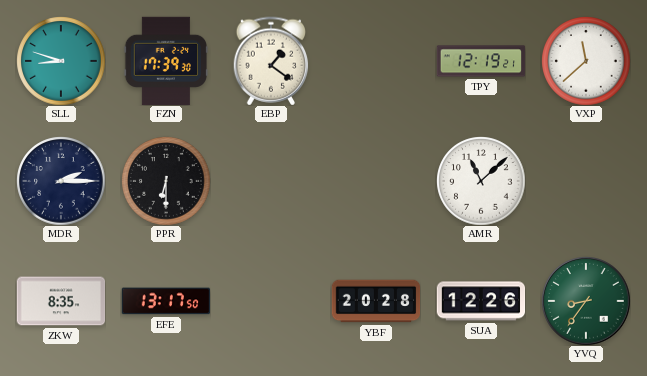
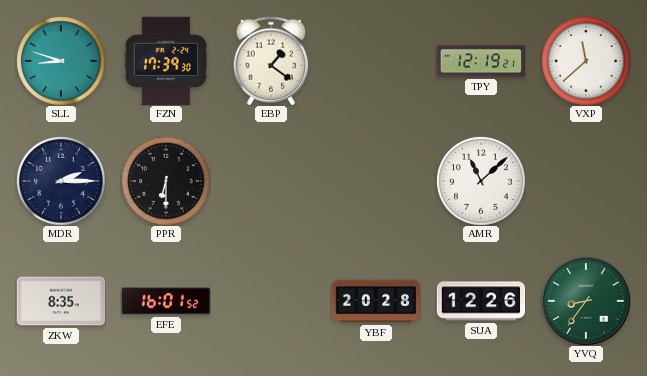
EFE: 13:17 -> 16:01 (166, 301)
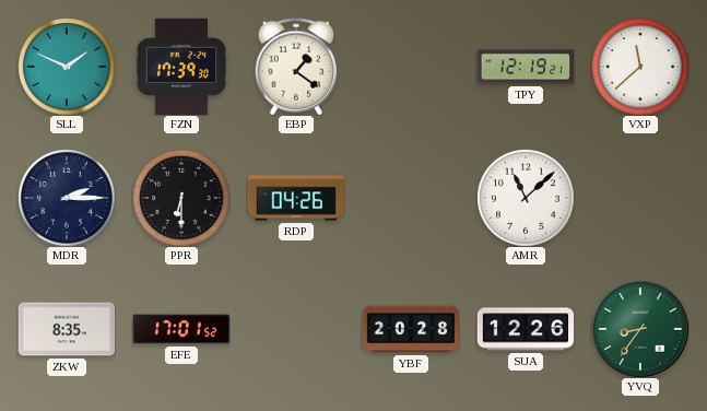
SLL: 8:48 -> 1:49 (67, 67)
RDP: none -> 04:26 (296, 198)
EFE: 16:01 -> 17:01 (181, 329)
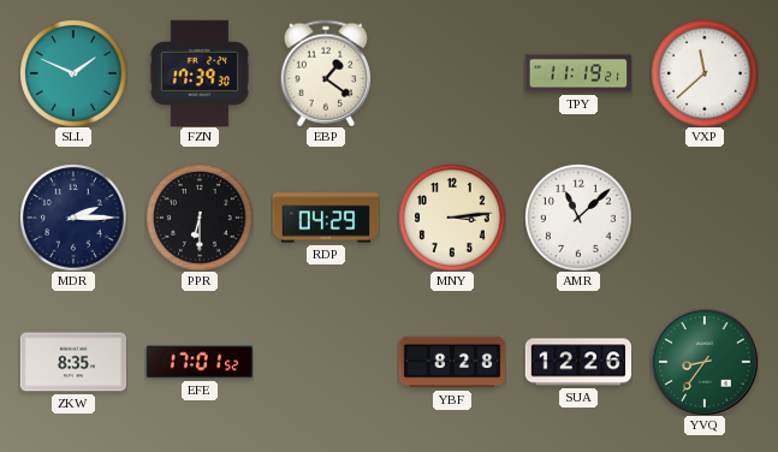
TPY: 12:19 -> 11:19 (578, 73)
RDP: 04:26 -> 04:29 (326, 218)
MNY: none -> 3:14 (452, 218)
YBF: 20:28 -> 8:28 (452, 362)
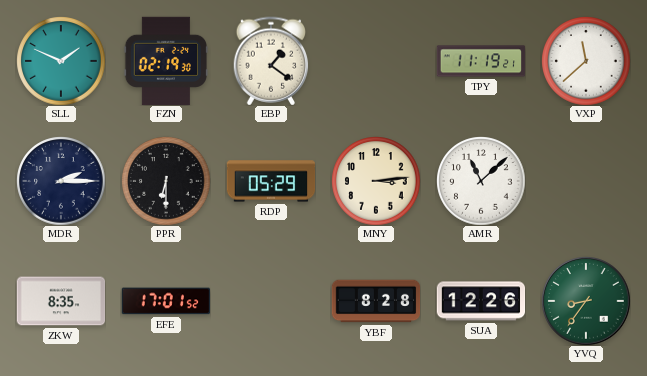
FZN: 17:39 -> 02:19 (166, 61)
RDP: 04:29 -> 05:29 (271, 181)
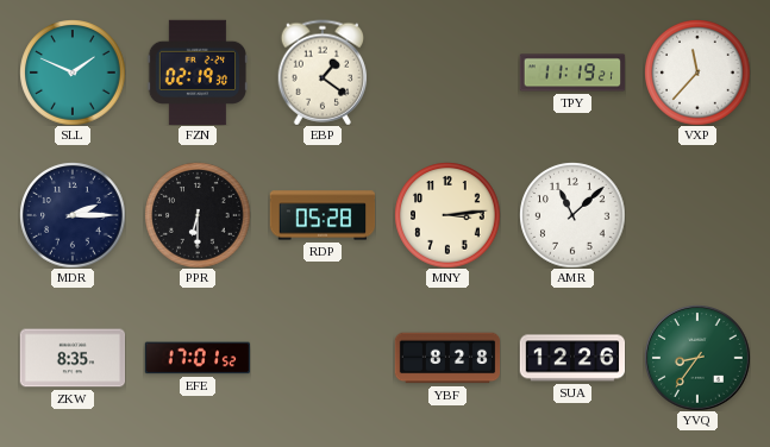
VXP: 11:38 -> 11:37 (697, 73)
RDP: 05:29 -> 05:28 (323, 215)
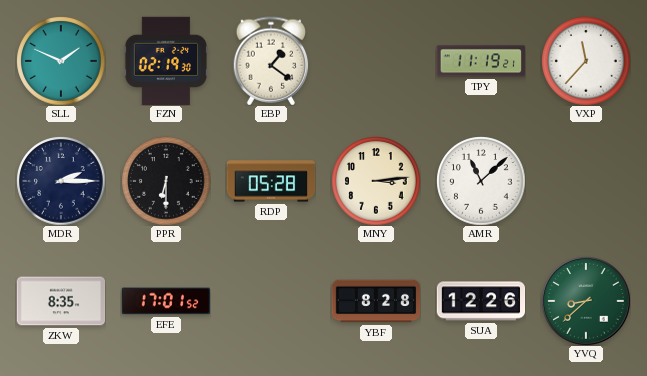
YVQ: 8:36 -> 8:38 (586, 301)
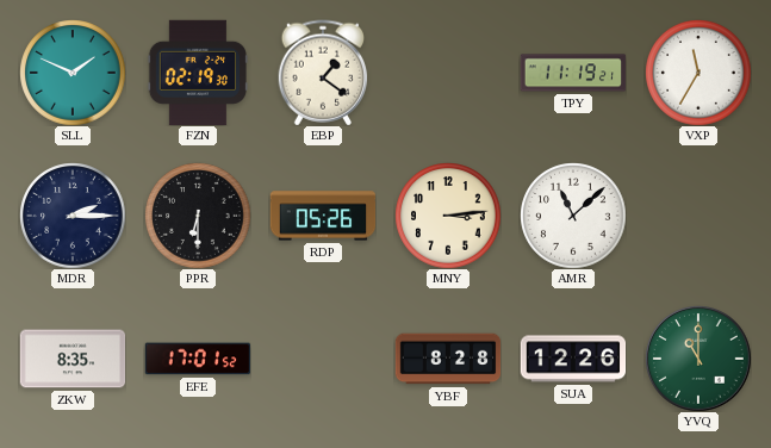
VXP: 11:37 -> 11:35 (698, 73)
RDP: 05:28 -> 05:26 (323, 216)
YVQ: 8:38 -> 11:00 (698, 359)
